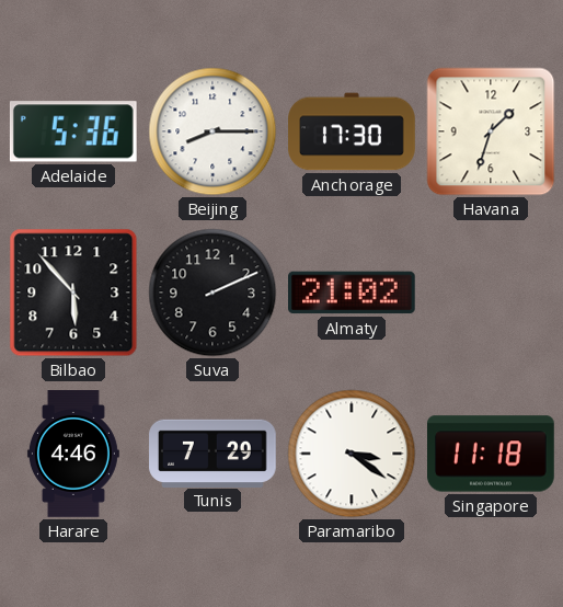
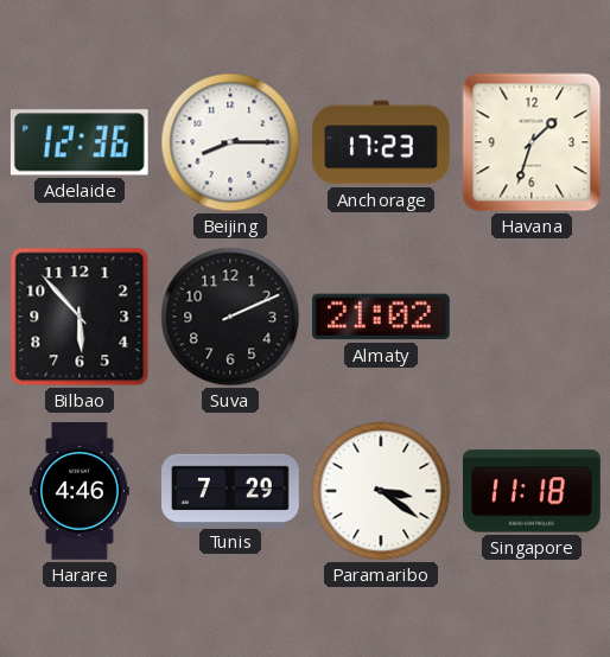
Adelaide: 5:36 -> 12:36 (80, 142)
Anchorage: 17:30 -> 17:23 (381, 142)
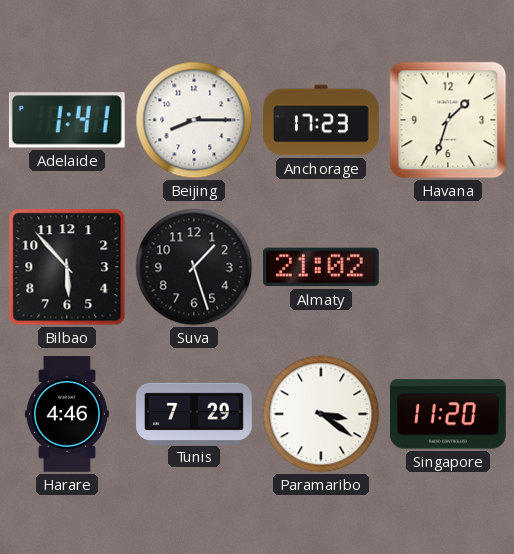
Adelaide: 12:36 -> 1:41 (67, 120)
Suva: 2:11 -> 1:27 (194, 267)
Singapore: 11:18 -> 11:20 (449, 414)
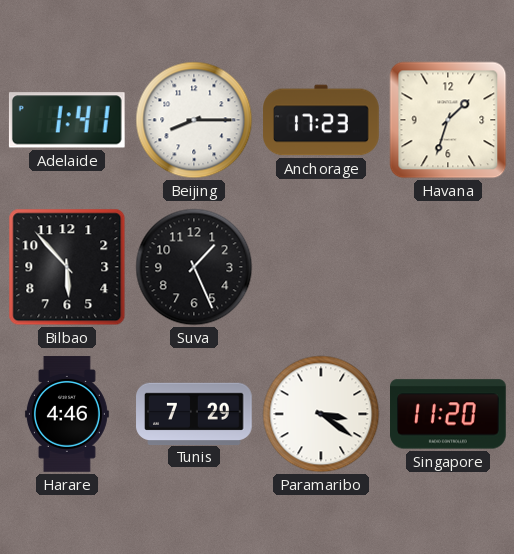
Suva: 1:27 -> 1:26 (194, 267)
Almaty: 21:02 -> none (322, 267)
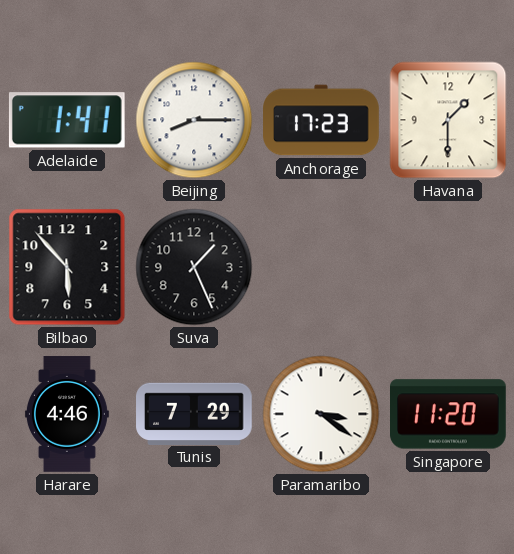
Havana: 1:33 -> 1:30 (448, 120)
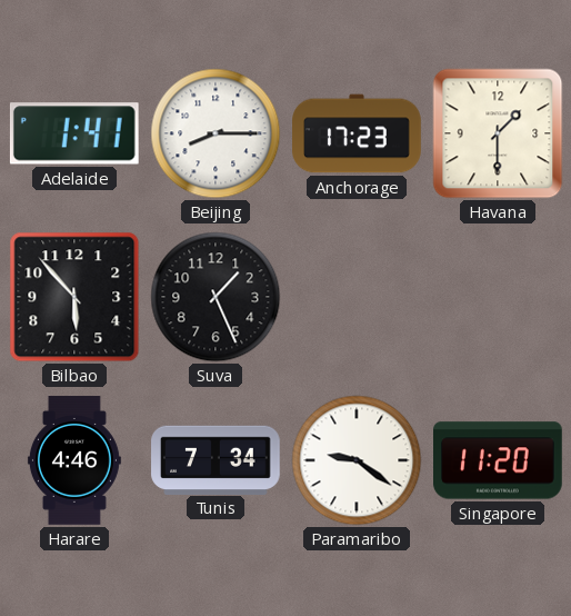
Tunis: 7:29 -> 7:34 (216, 459)
Paramaribo: 3:21 -> 9:21 (357, 460)
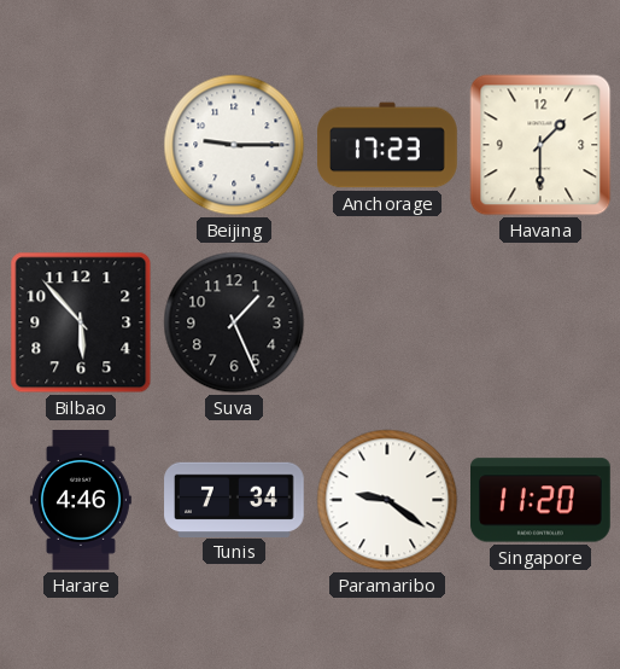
Adelaide: 1:41 -> none (74, 133)
Beijing: 8:15 -> 9:15 (234, 145)
